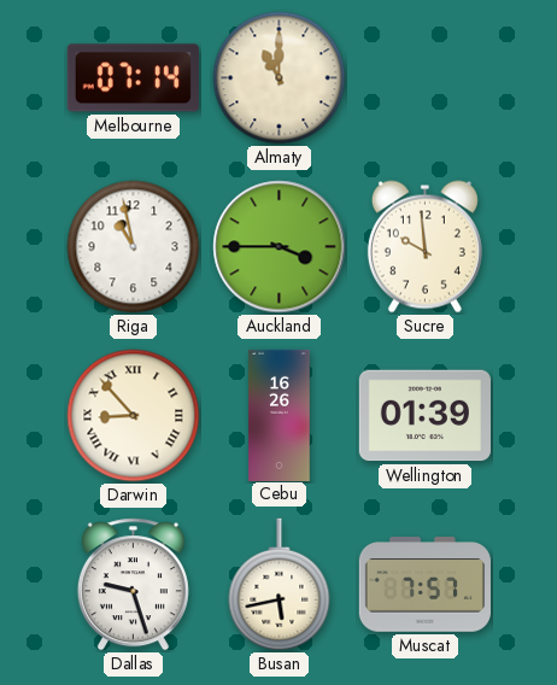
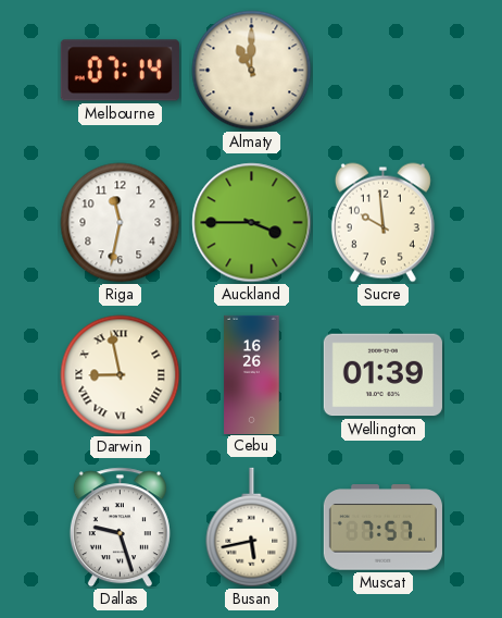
Riga: 10:58 -> 11:32 (121, 223)
Darwin: 8:53 -> 8:58 (121, 375)
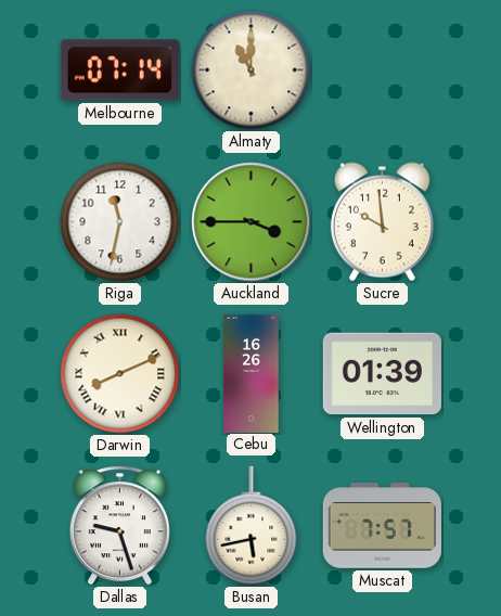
Darwin: 8:58 -> 8:11 (120, 374)
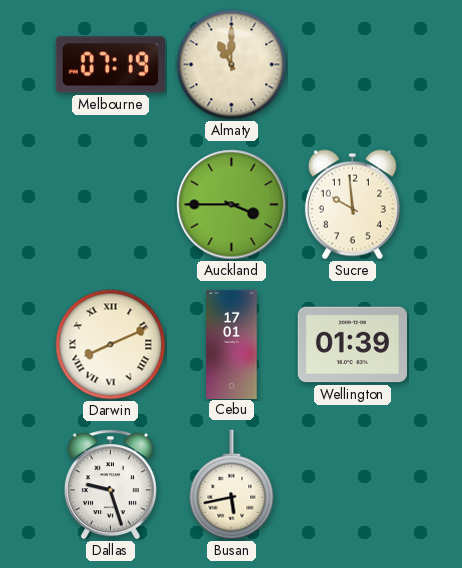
Melbourne: 07:14 -> 07:19 (110, 65)
Riga: 11:32 -> none (120, 222)
Cebu: 16:26 -> 17:01 (232, 344)
Muscat: 7:57 -> none (382, 526)
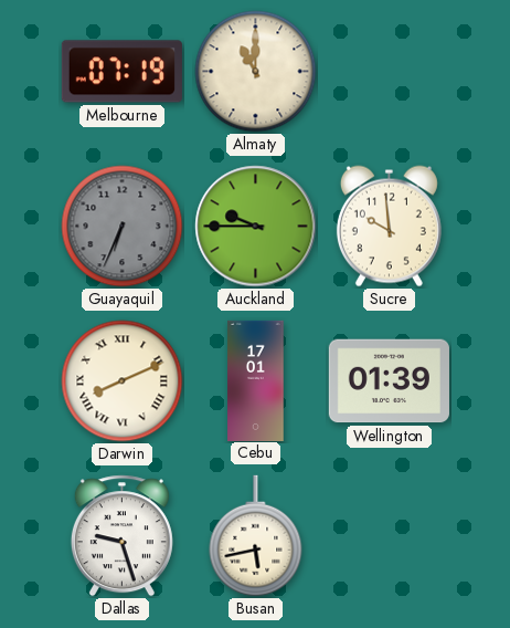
Guayaquil: none -> 6:34 (123, 227)
Auckland: 3:45 -> 9:45 (256, 227)
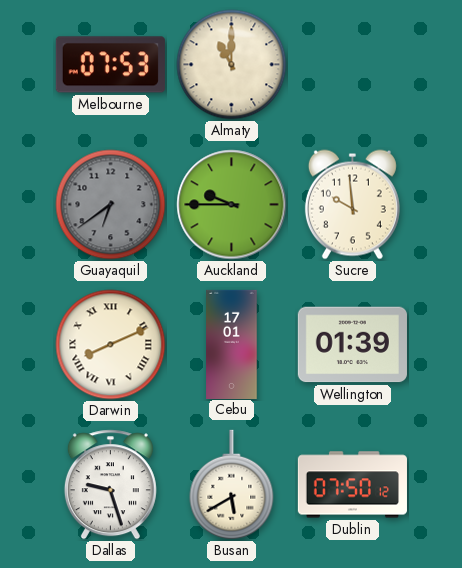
Melbourne: 07:19 -> 07:53 (110, 65)
Guayaquil: 6:34 -> 6:39 (111, 205)
Busan: 5:43 -> 5:40 (232, 485)
Dublin: none -> 07:50 (352, 485)
